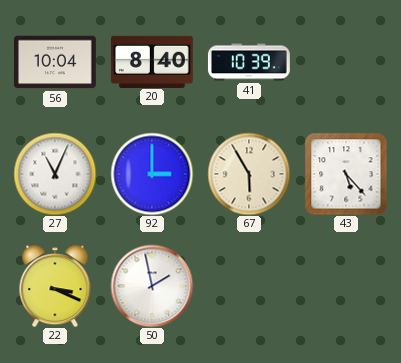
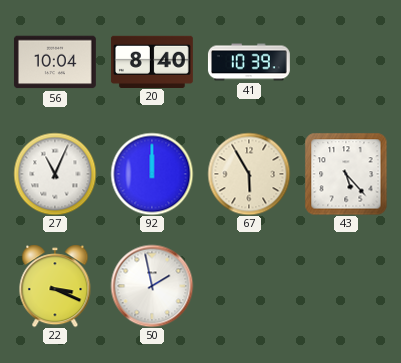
92: 3:00 -> 12:00 (152, 174)
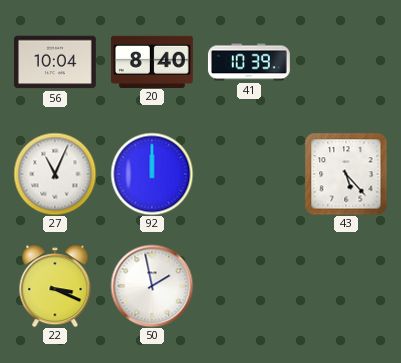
67: 5:55 -> none (249, 174)
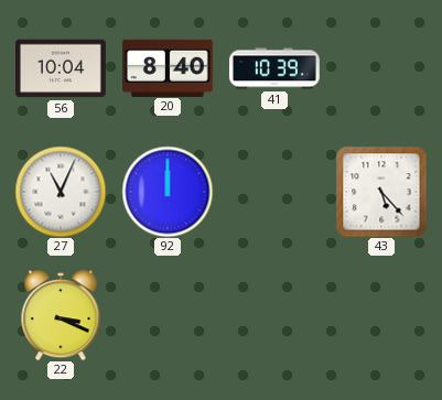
50: 1:58 -> none (152, 286)
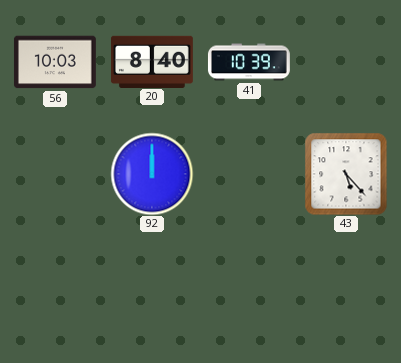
56: 10:04 -> 10:03 (55, 62)
27: 11:04 -> none (61, 192)
22: 3:19 -> none (61, 315)
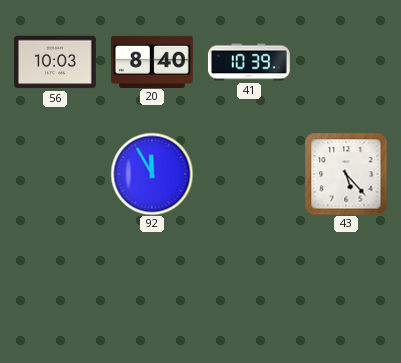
92: 12:00 -> 11:55 (152, 174)
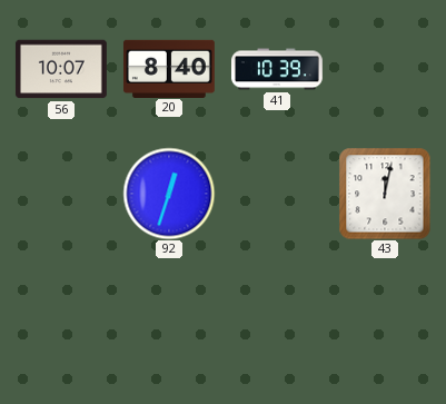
56: 10:03 -> 10:07 (61, 69)
92: 11:55 -> 12:33 (169, 194)
43: 5:23 -> 12:02 (385, 194)
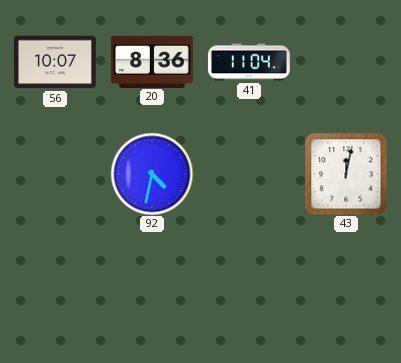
20: 8:40 -> 8:36 (152, 61)
41: 10:39 -> 11:04 (249, 62)
92: 12:33 -> 4:32 (152, 174)
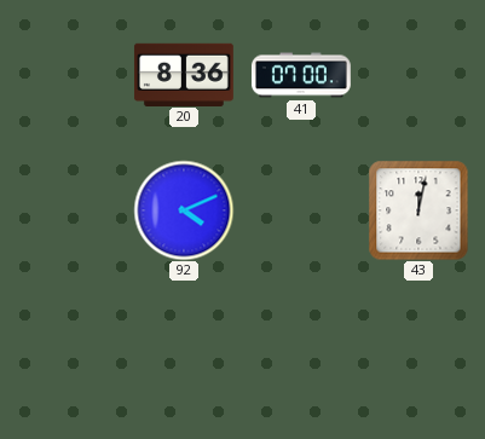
56: 10:07 -> none (55, 62)
41: 11:04 -> 07:00 (301, 75)
92: 4:32 -> 4:11 (184, 210)
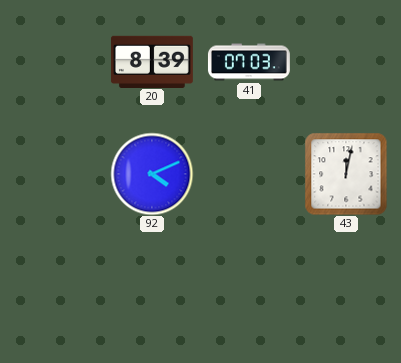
20: 8:36 -> 8:39 (152, 61)
41: 07:00 -> 07:03 (249, 62)
